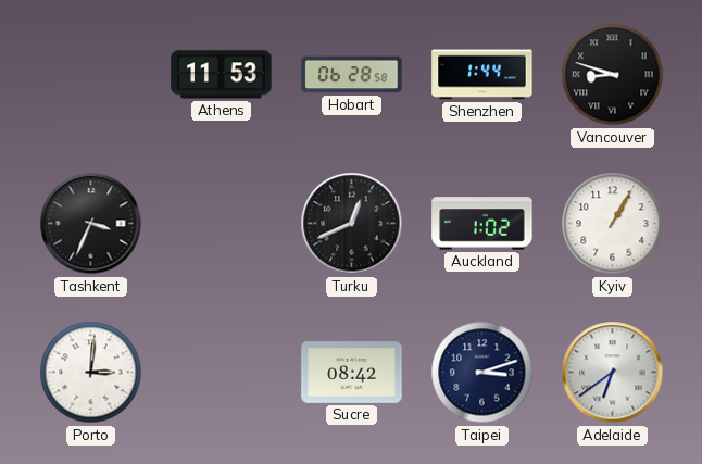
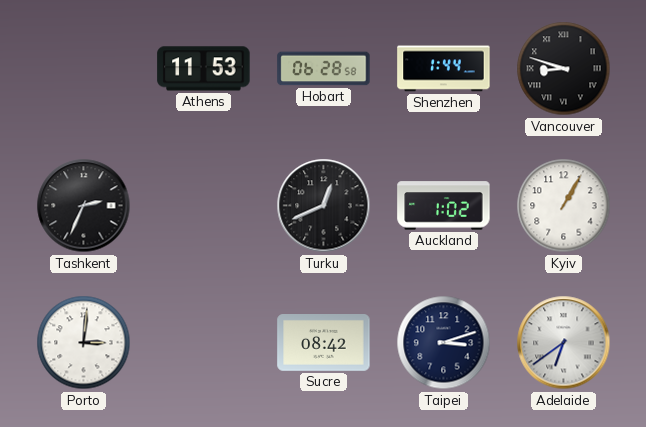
Tashkent: 3:34 -> 2:34 (84, 206)
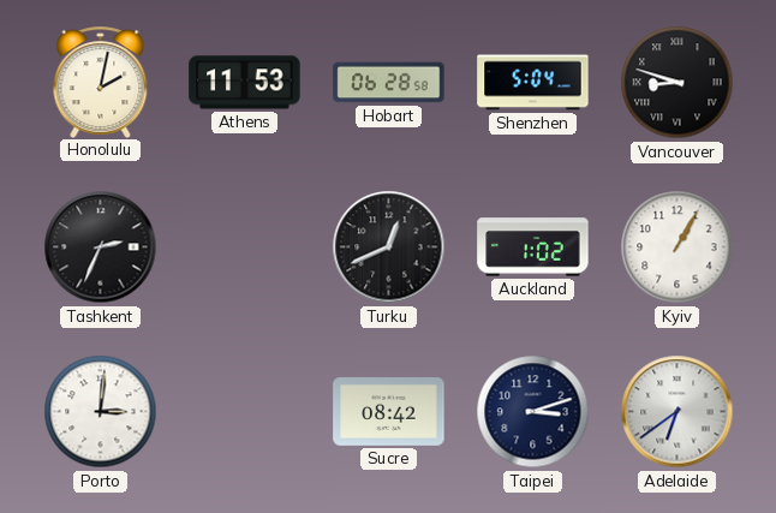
Honolulu: none -> 2:02 (101, 82)
Shenzhen: 1:44 -> 5:04 (533, 83)
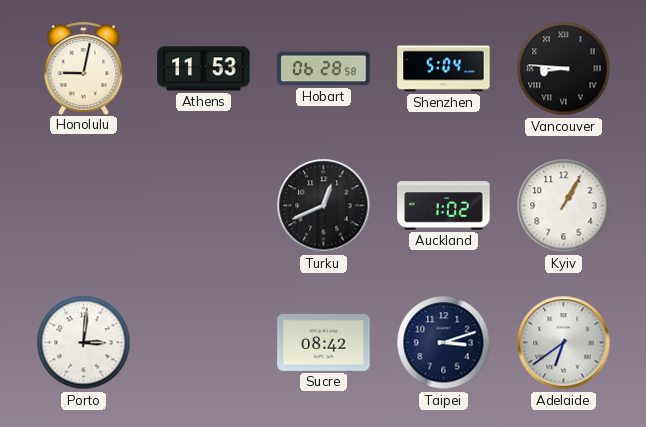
Honolulu: 2:02 -> 9:02 (84, 68)
Vancouver: 8:48 -> 8:46 (564, 69)
Tashkent: 2:34 -> none (101, 247)
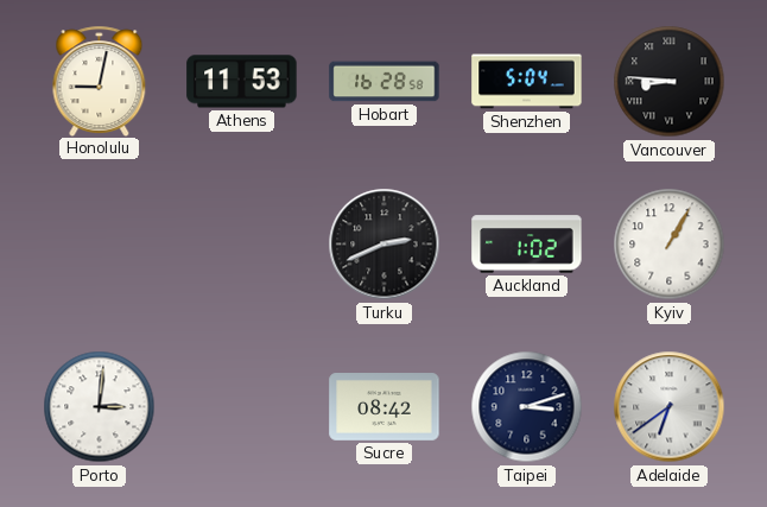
Hobart: 06:28 -> 16:28 (385, 82)
Turku: 12:41 -> 2:41 (385, 245)
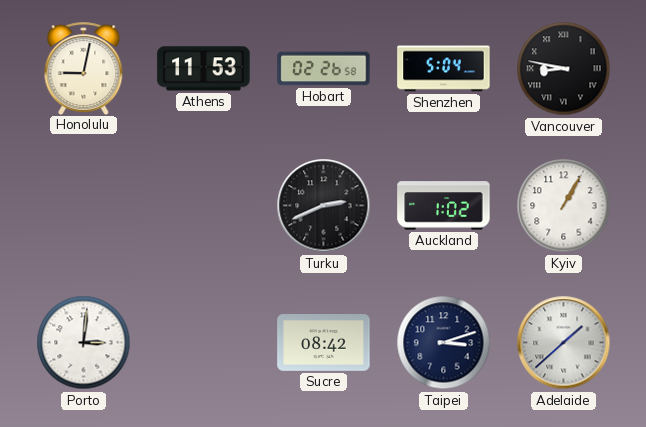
Hobart: 16:28 -> 02:26 (324, 69)
Vancouver: 8:46 -> 8:47 (564, 69)
Adelaide: 6:39 -> 1:38 (564, 343)
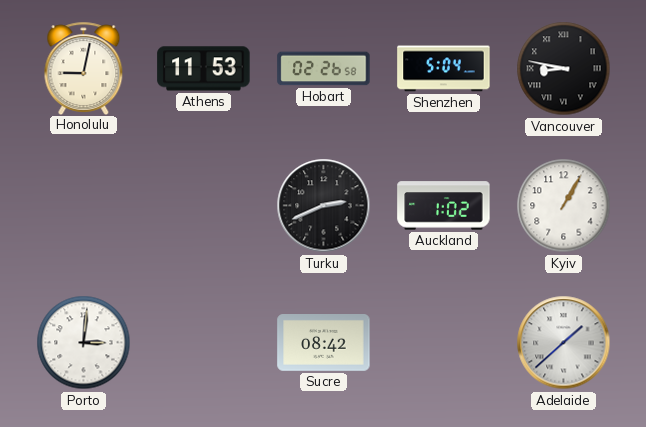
Taipei: 3:12 -> none (444, 343)
